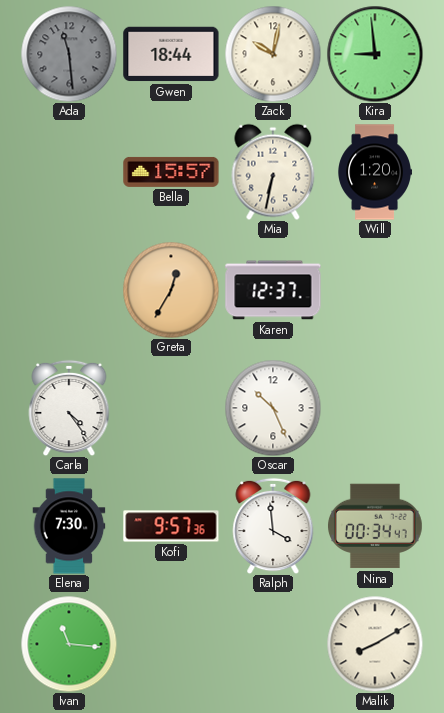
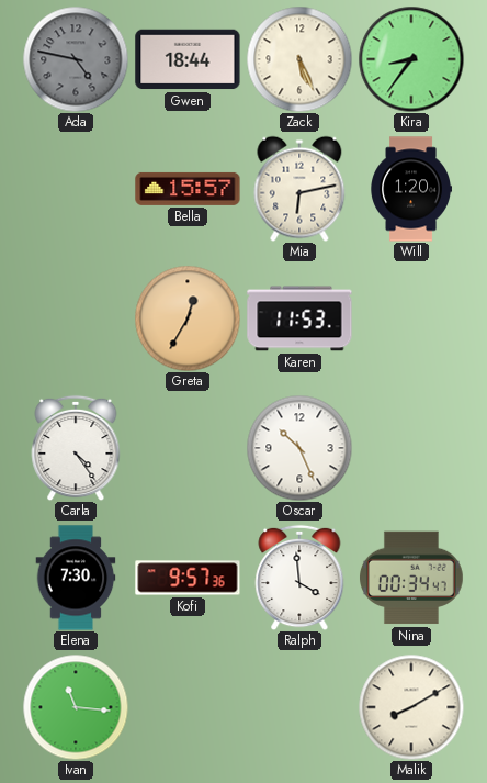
Ada: 11:29 -> 4:47 (76, 59)
Zack: 10:02 -> 5:26 (299, 59)
Kira: 8:59 -> 8:36 (411, 59)
Mia: 6:32 -> 6:13 (299, 189)
Karen: 12:37 -> 11:53 (299, 318)
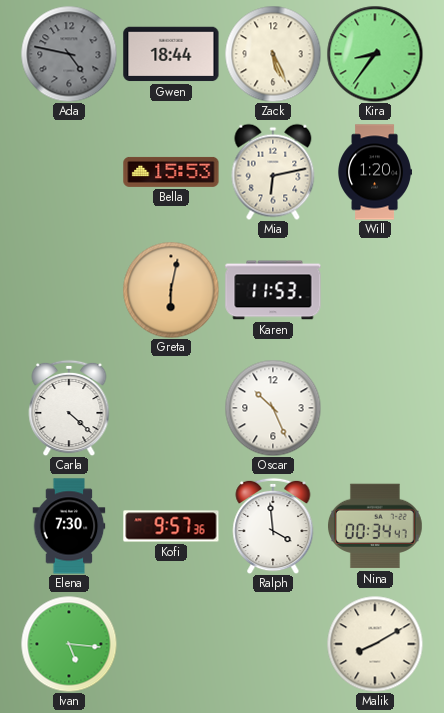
Bella: 15:57 -> 15:53 (171, 172)
Greta: 12:35 -> 6:02 (171, 290)
Carla: 4:24 -> 4:22 (69, 408)
Ivan: 11:16 -> 5:16 (69, 644)
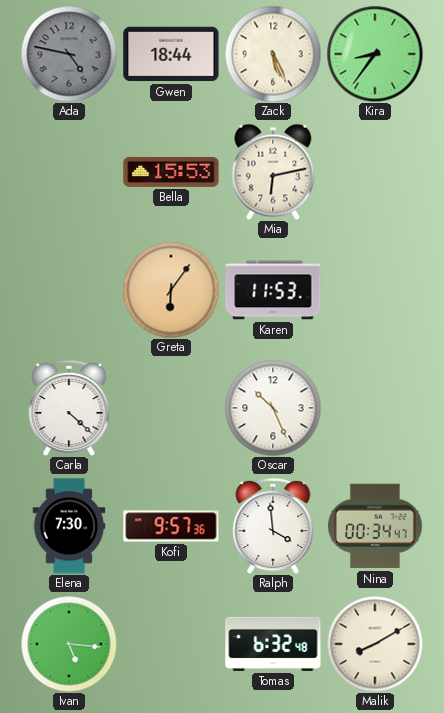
Will: 1:20 -> none (374, 172)
Greta: 6:02 -> 6:06 (171, 290)
Tomas: none -> 6:32 (273, 644)
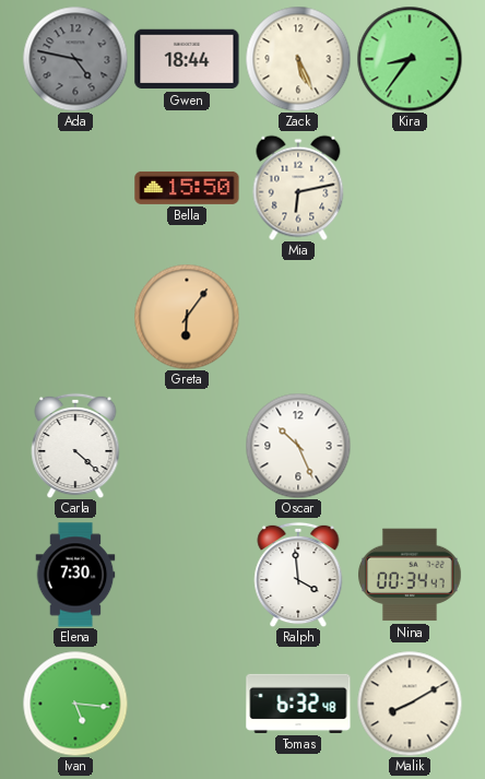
Bella: 15:53 -> 15:50 (187, 188)
Karen: 11:53 -> none (273, 290)
Kofi: 9:57 -> none (171, 526)
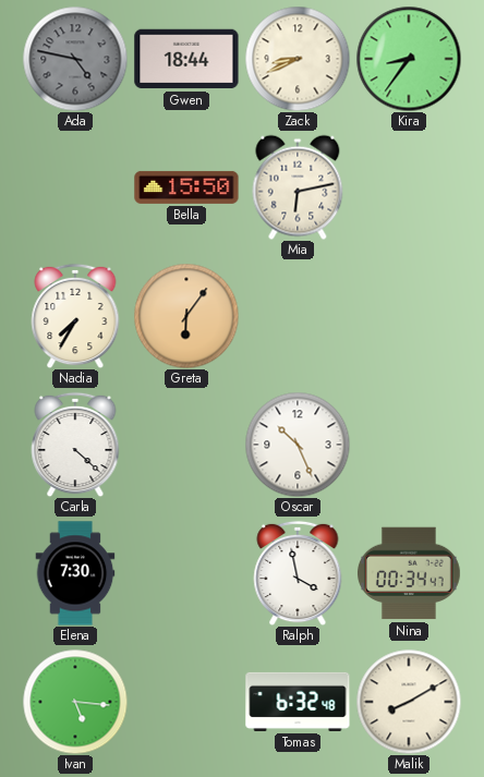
Zack: 5:26 -> 8:41 (298, 59)
Nadia: none -> 7:35 (75, 316)
Ralph: 3:59 -> 3:58 (298, 573)
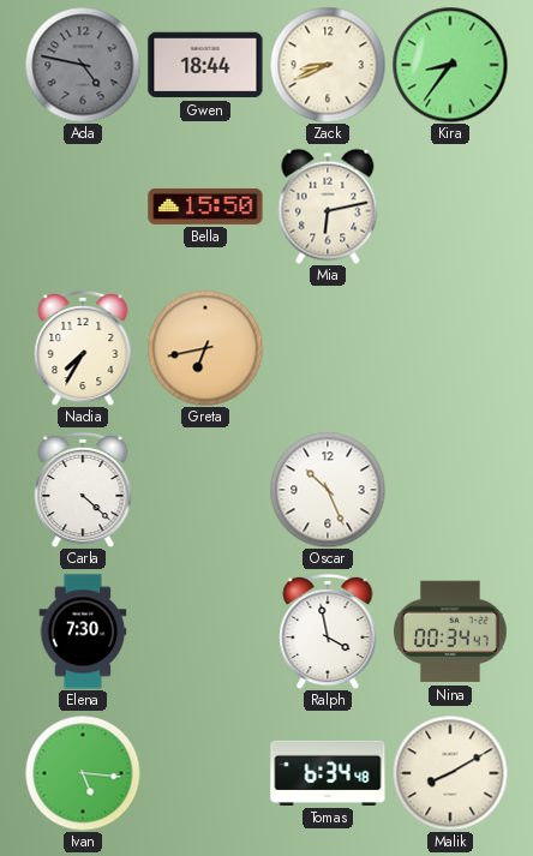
Greta: 6:06 -> 6:43 (205, 348)
Tomas: 6:32 -> 6:34 (328, 773)
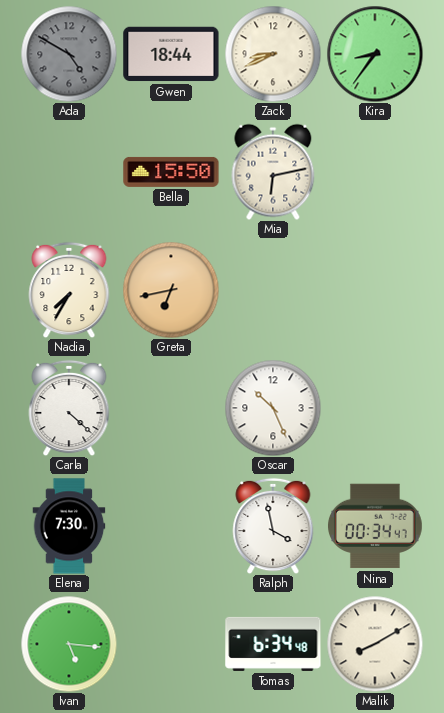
Ada: 4:47 -> 4:50 (69, 54)
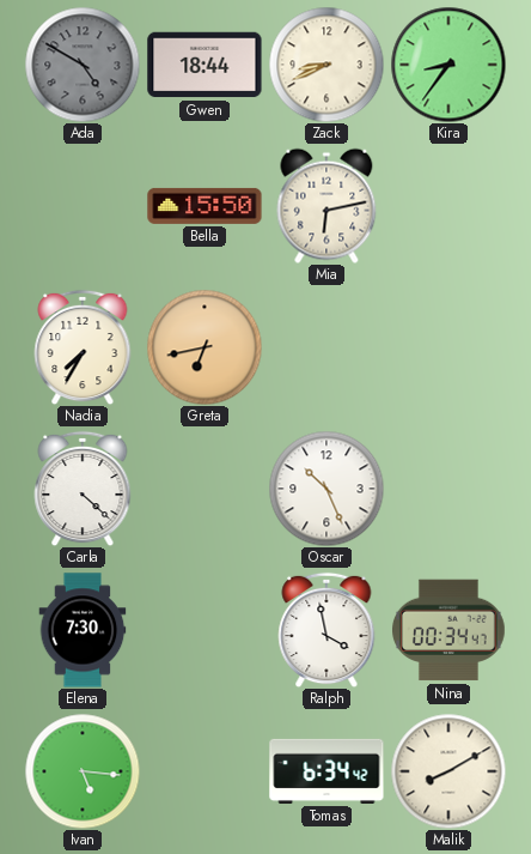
Tomas: 6:34:48 -> 6:34:42 (326, 771)
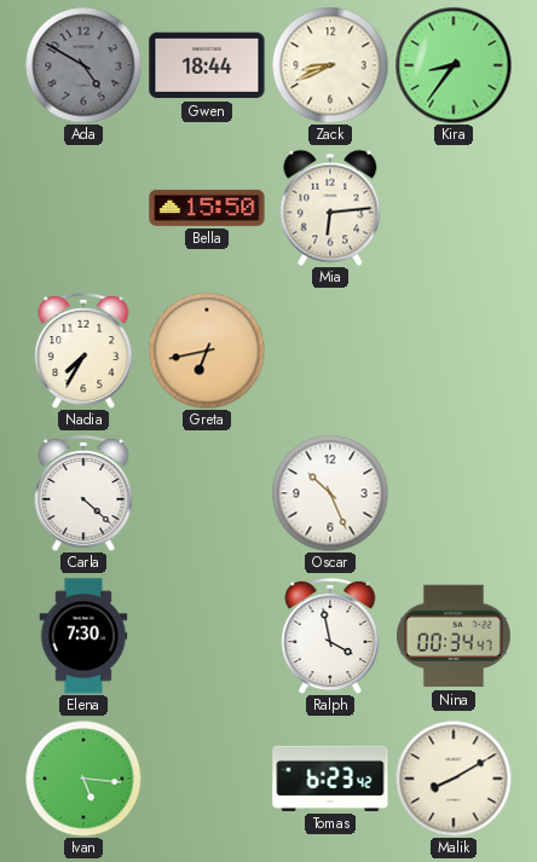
Mia: 6:13 -> 6:14 (330, 208)
Tomas: 6:34 -> 6:23 (330, 779)
